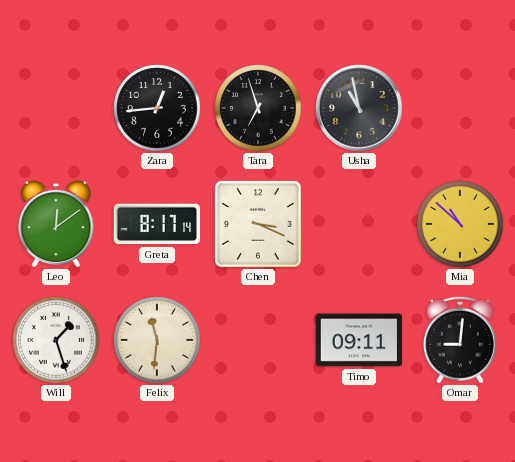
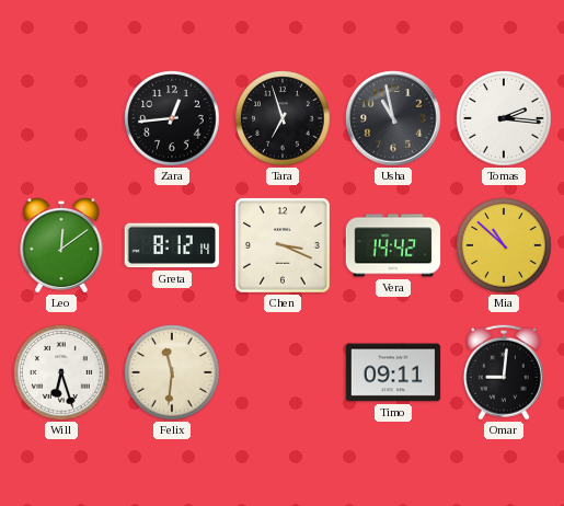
Tomas: none -> 2:16 (504, 118)
Greta: 8:17 -> 8:12 (172, 245)
Vera: none -> 14:42 (393, 245)
Will: 1:27 -> 6:27 (61, 372)
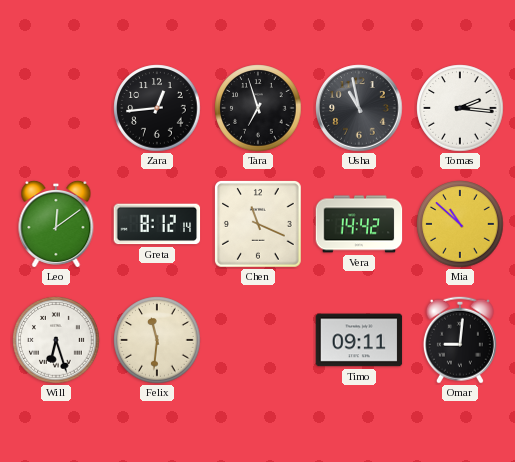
Chen: 3:19 -> 11:19 (259, 225)
